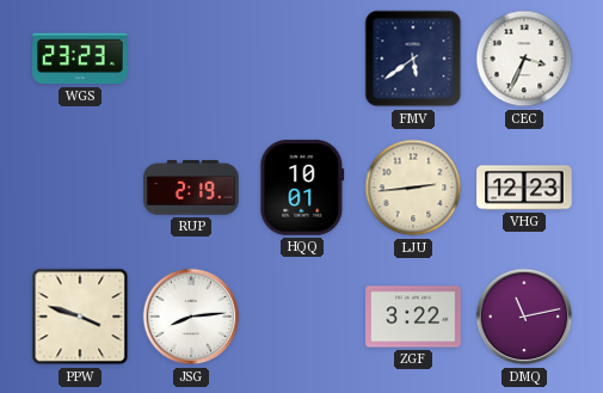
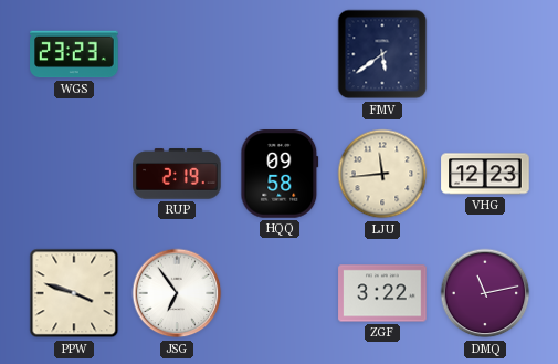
CEC: 3:34 -> none (524, 59)
HQQ: 10:01 -> 09:58 (280, 174)
LJU: 2:44 -> 11:44 (382, 174)
JSG: 8:14 -> 6:54 (177, 293)
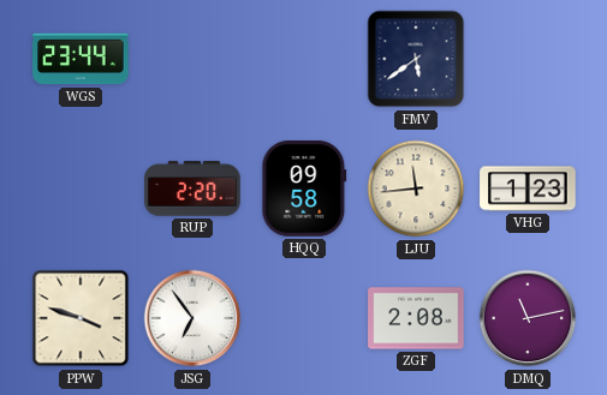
WGS: 23:23 -> 23:44 (81, 59)
RUP: 2:19 -> 2:20 (192, 188)
VHG: 12:23 -> 1:23 (528, 188)
ZGF: 3:22 -> 2:08 (416, 318)
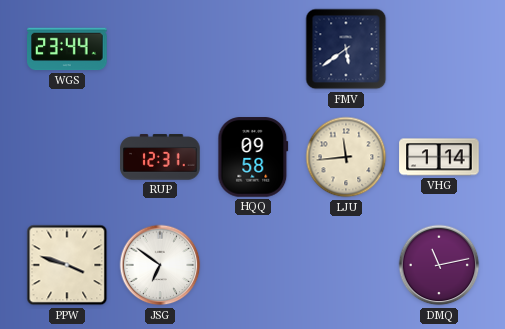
RUP: 2:20 -> 12:31 (160, 157)
VHG: 1:23 -> 1:14 (439, 157)
JSG: 6:54 -> 6:51 (160, 265)
ZGF: 2:08 -> none (416, 318)
